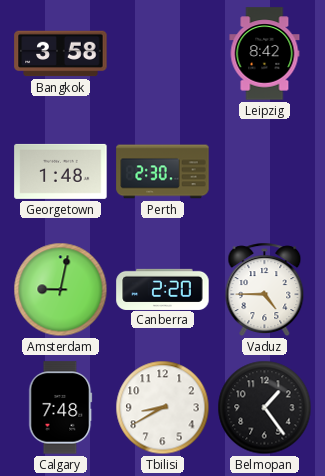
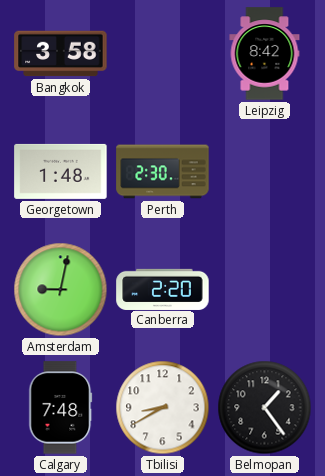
Vaduz: 4:45 -> none (265, 290)
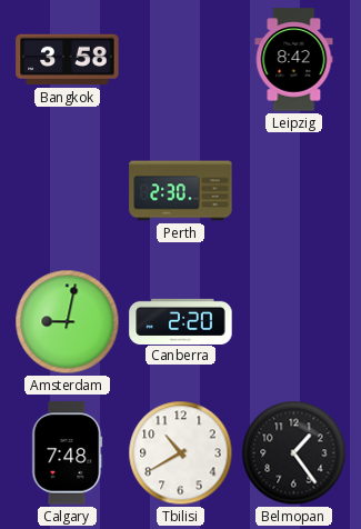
Georgetown: 1:48 -> none (61, 171)
Tbilisi: 8:40 -> 10:40 (181, 453)
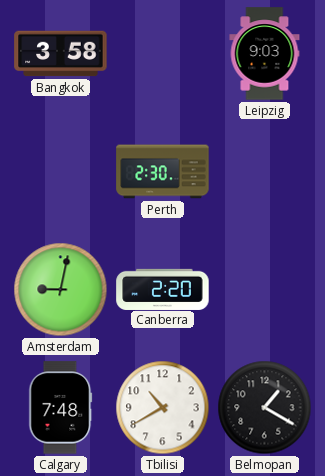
Leipzig: 8:42 -> 9:03 (265, 54)
Belmopan: 1:24 -> 1:20 (265, 408)
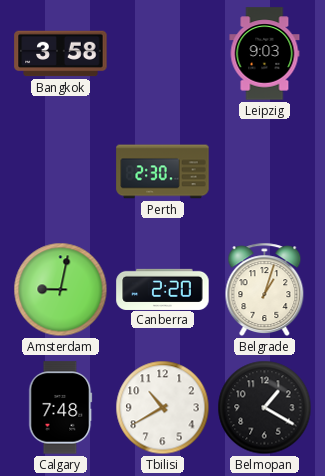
Belgrade: none -> 1:03 (265, 290)
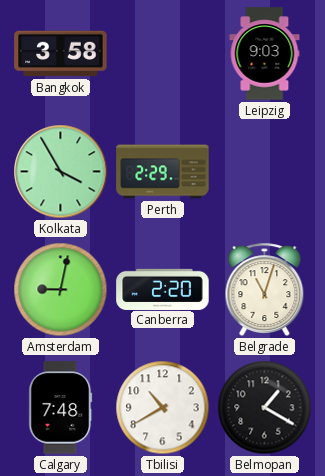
Kolkata: none -> 3:55 (61, 172)
Perth: 2:30 -> 2:29 (163, 172)
Belgrade: 1:03 -> 11:03 (265, 290)
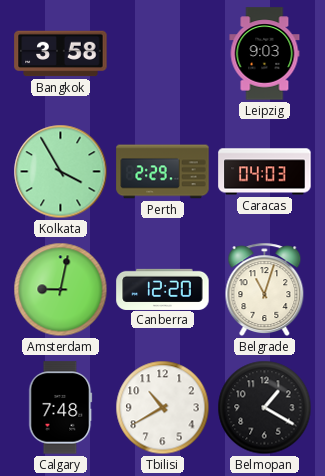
Caracas: none -> 04:03 (265, 172)
Canberra: 2:20 -> 12:20 (163, 289)
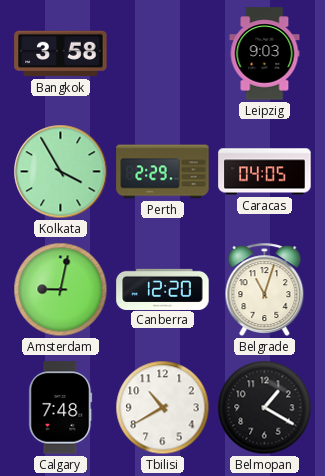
Caracas: 04:03 -> 04:05 (265, 172)
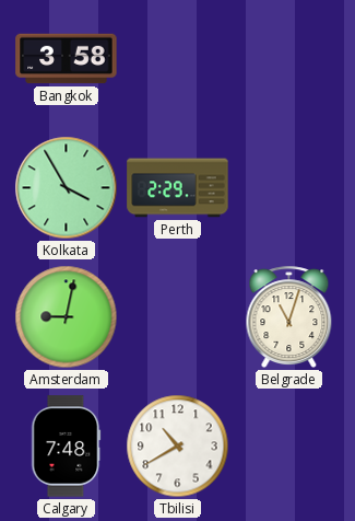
Leipzig: 9:03 -> none (265, 54)
Caracas: 04:05 -> none (265, 172)
Canberra: 12:20 -> none (163, 289)
Belmopan: 1:20 -> none (265, 408)
